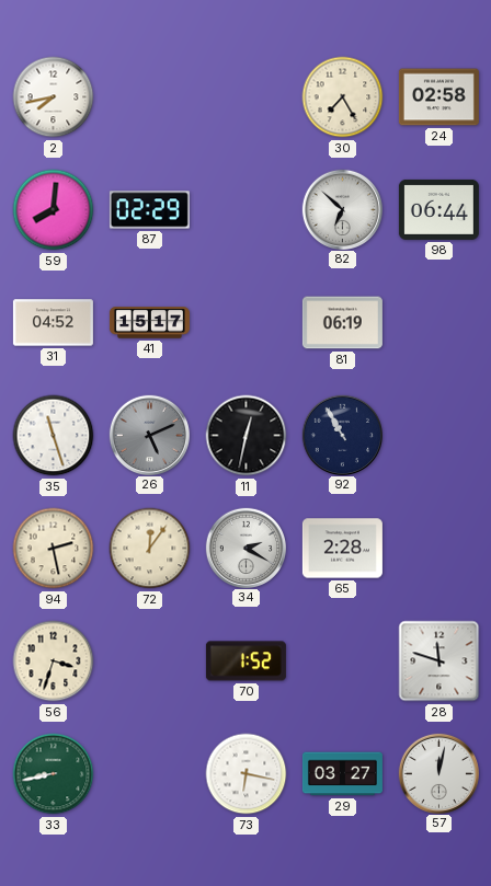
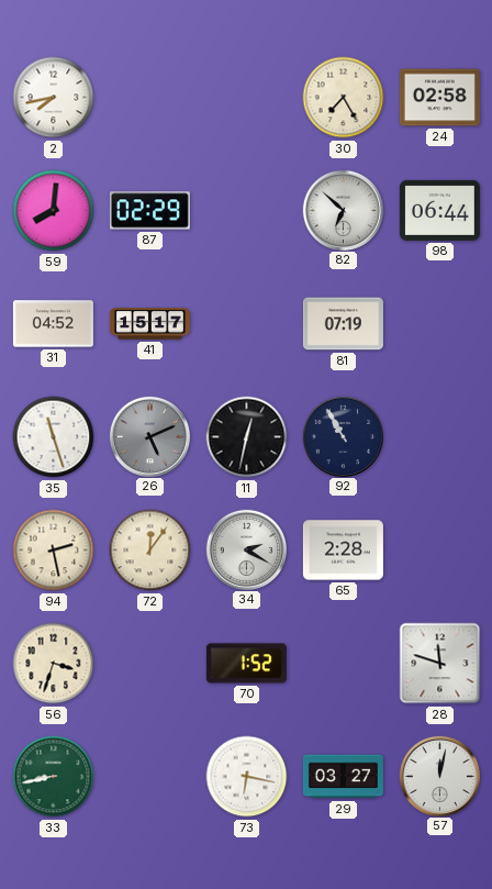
81: 06:19 -> 07:19 (343, 324)
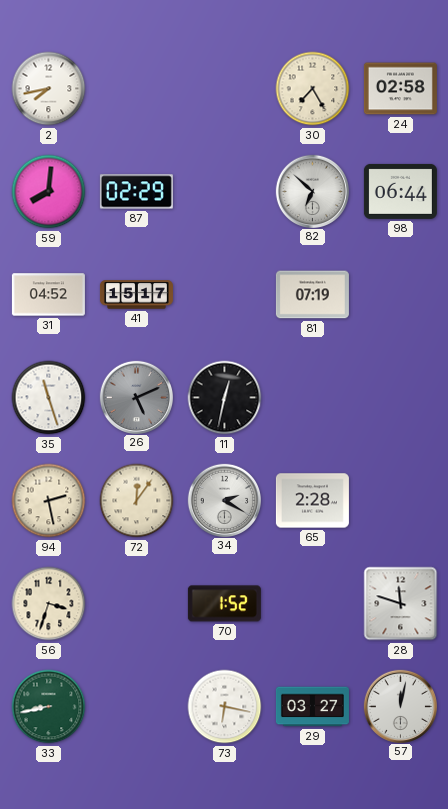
92: 10:55 -> none (343, 436)
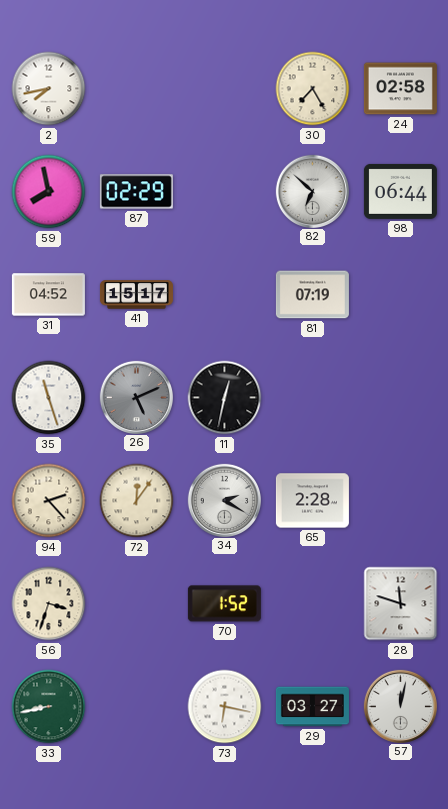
59: 8:01 -> 7:58 (49, 192)
94: 2:28 -> 2:23 (49, 501)
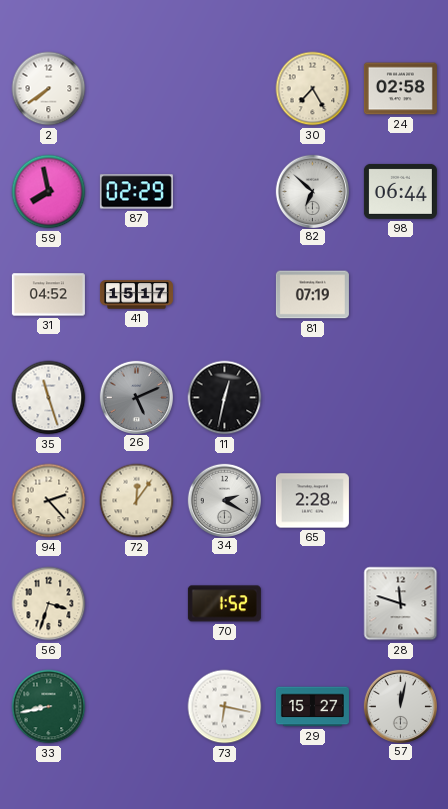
2: 7:43 -> 7:39 (49, 89)
29: 03:27 -> 15:27 (312, 707)
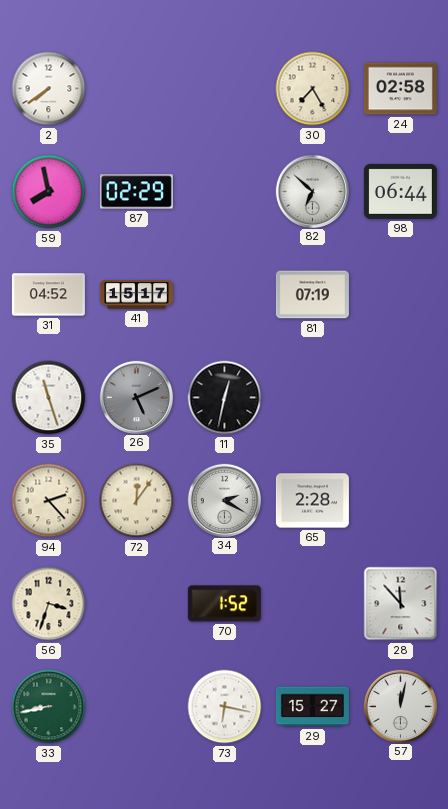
28: 11:48 -> 11:53 (401, 604)
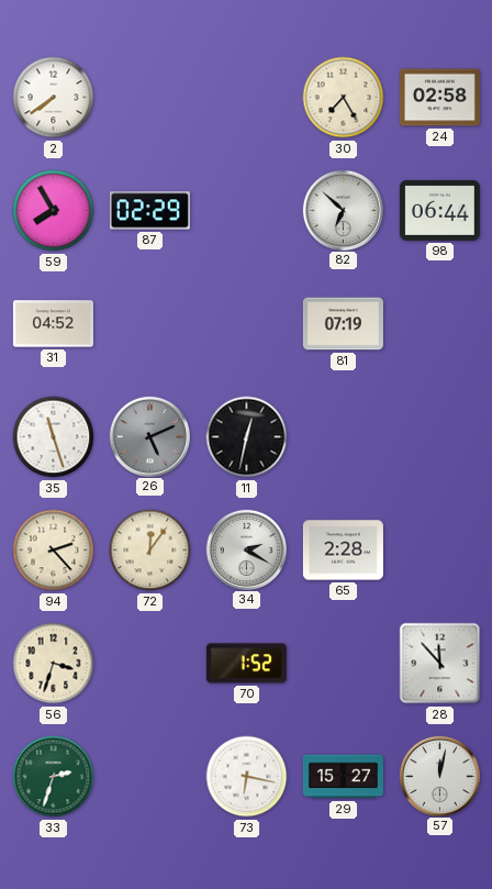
59: 7:58 -> 7:55 (54, 211)
41: 15:17 -> none (136, 295)
33: 8:43 -> 2:33 (54, 777)
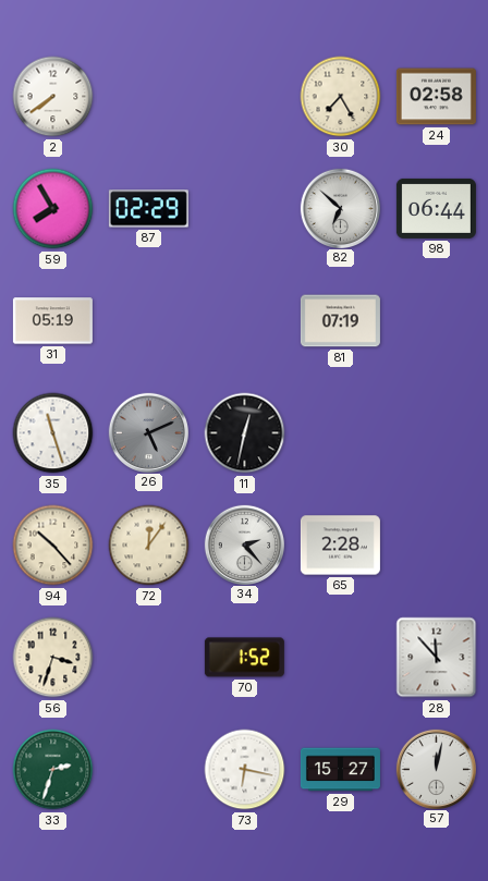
31: 04:52 -> 05:19 (52, 321)
94: 2:23 -> 10:23 (53, 546)
34: 2:20 -> 2:23 (244, 544)
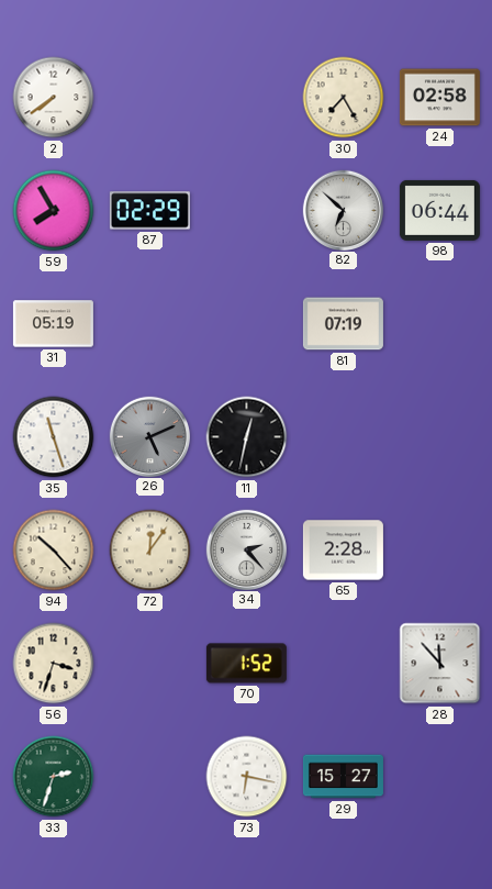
57: 12:02 -> none (436, 769)
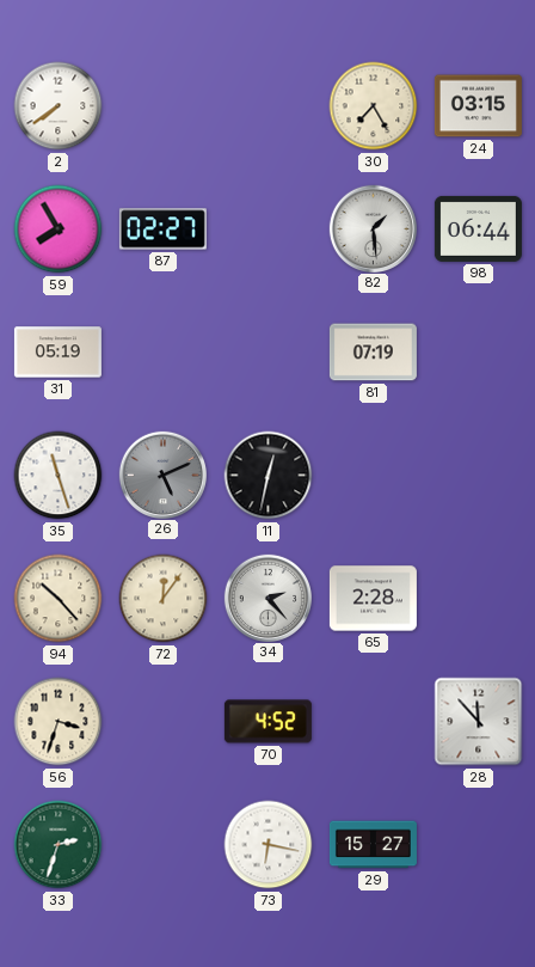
24: 02:58 -> 03:15 (478, 106)
87: 02:29 -> 02:27 (162, 229)
82: 6:52 -> 1:29 (373, 228)
70: 1:52 -> 4:52 (267, 722)
